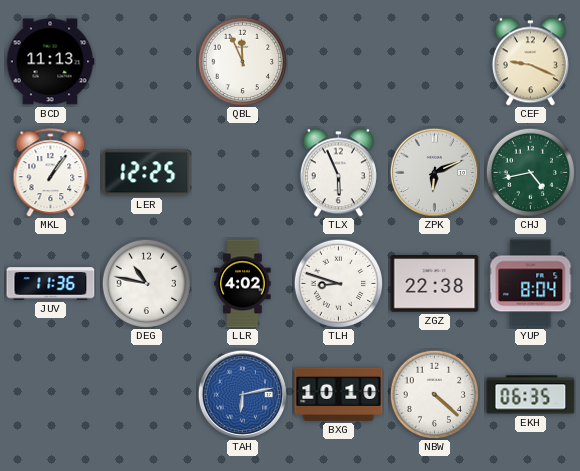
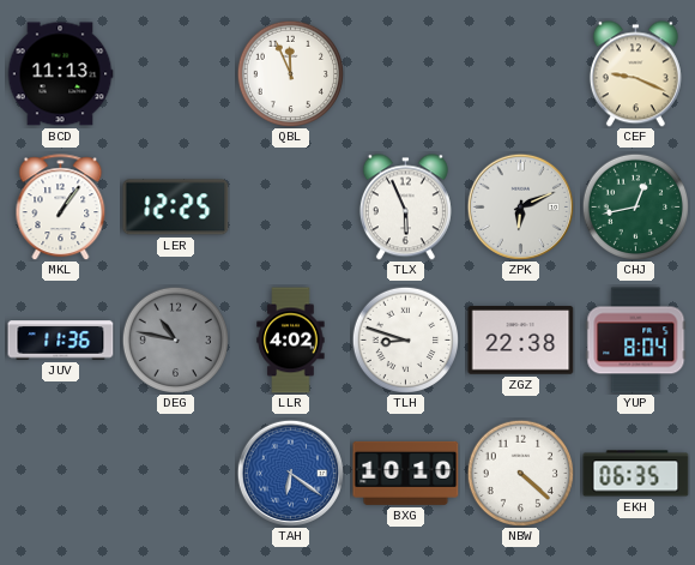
CHJ: 4:43 -> 12:43 (635, 206)
DEG dial: white -> grey (175, 339)
TAH: 6:13 -> 6:21 (290, 473)
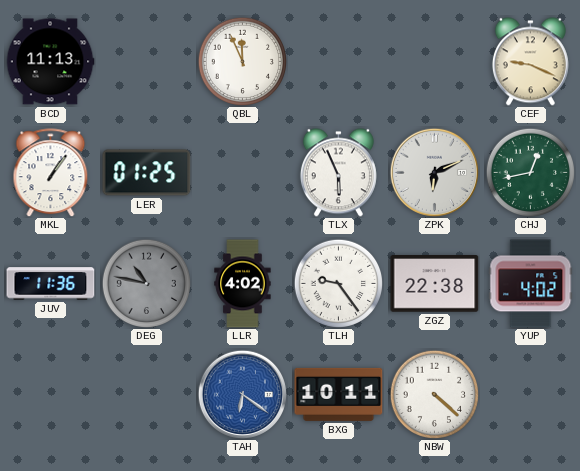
LER: 12:25 -> 01:25 (147, 173)
TLH: 8:48 -> 9:24 (338, 283)
YUP: 8:04 -> 4:02 (531, 284)
BXG: 10:10 -> 10:11 (339, 394)
EKH: 06:35 -> none (636, 474)
